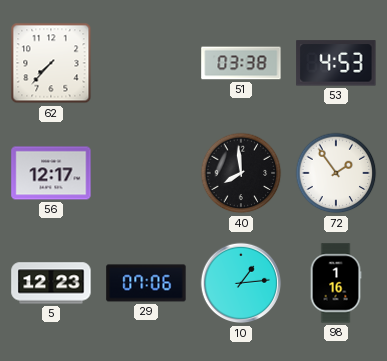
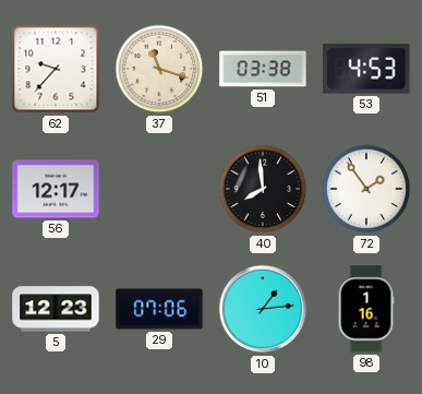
62: 7:37 -> 9:37 (56, 69)
37: none -> 11:18 (159, 69)
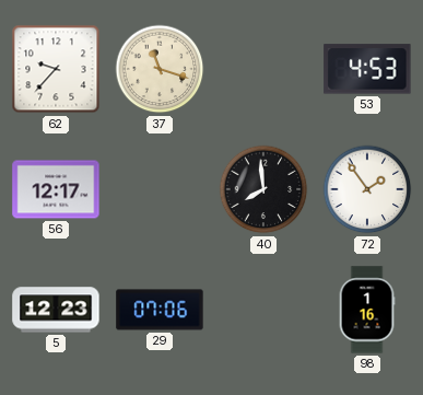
51: 03:38 -> none (263, 69)
10: 1:14 -> none (263, 309)
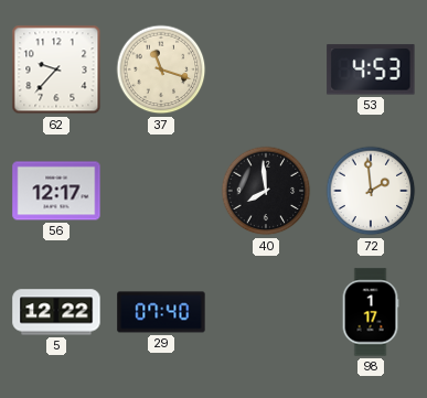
72: 1:54 -> 1:59 (371, 191)
5: 12:23 -> 12:22 (56, 312)
29: 07:06 -> 07:40 (161, 312)
98: 1:16 -> 1:17 (371, 312)
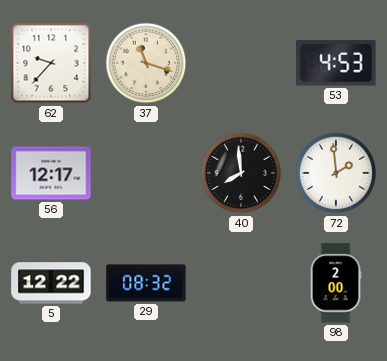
29: 07:40 -> 08:32 (146, 283)
98: 1:17 -> 2:00 (336, 283)
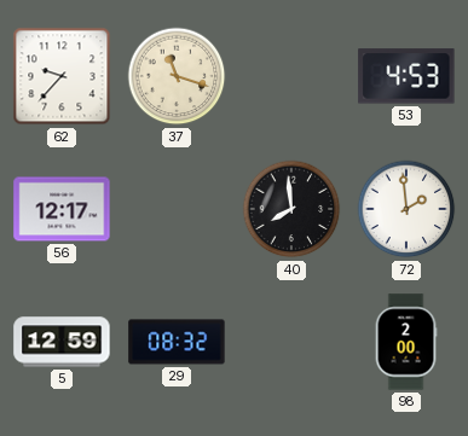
5: 12:22 -> 12:59 (62, 342)
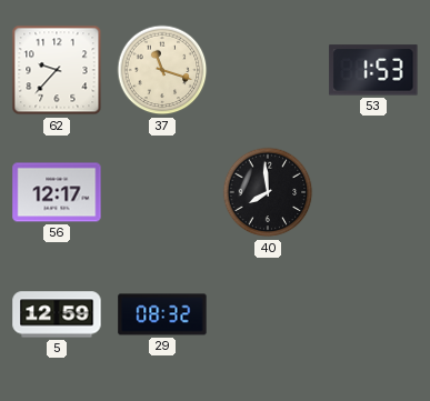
53: 4:53 -> 1:53 (373, 70)
72: 1:59 -> none (406, 209)
98: 2:00 -> none (406, 342)
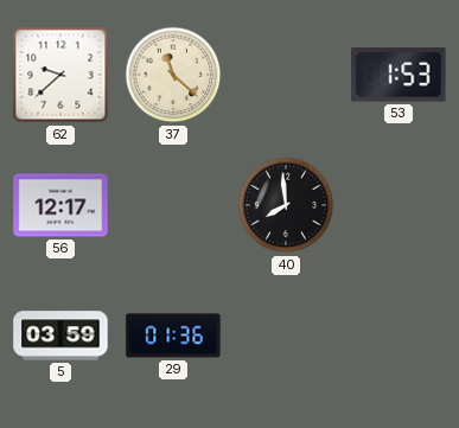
62: 9:37 -> 9:38 (60, 75)
37: 11:18 -> 11:22 (173, 75)
5: 12:59 -> 03:59 (60, 336)
29: 08:32 -> 01:36 (173, 336)
